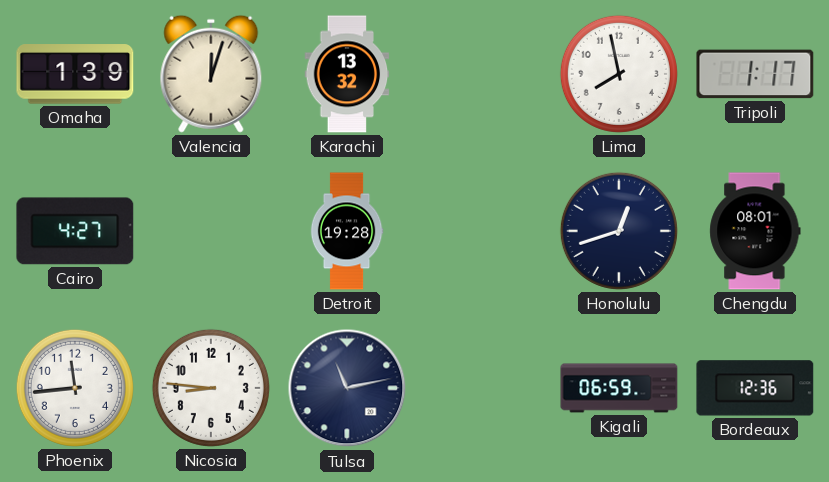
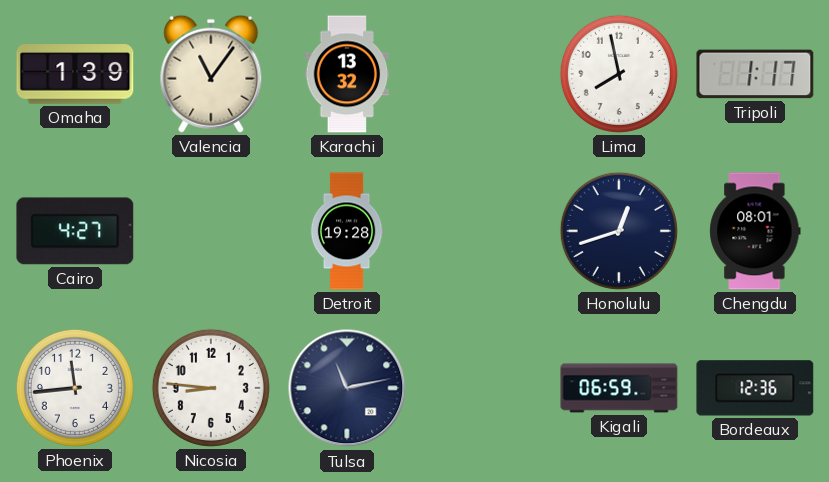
Valencia: 12:03 -> 11:06 (211, 74)
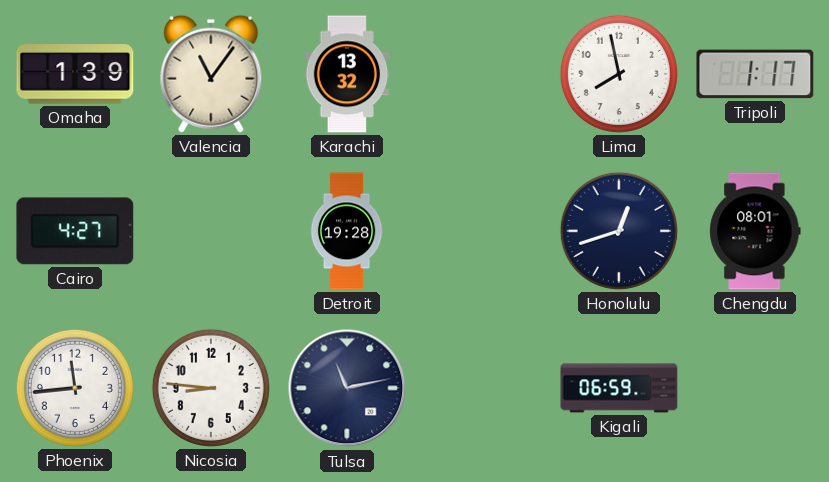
Bordeaux: 12:36 -> none (755, 388)
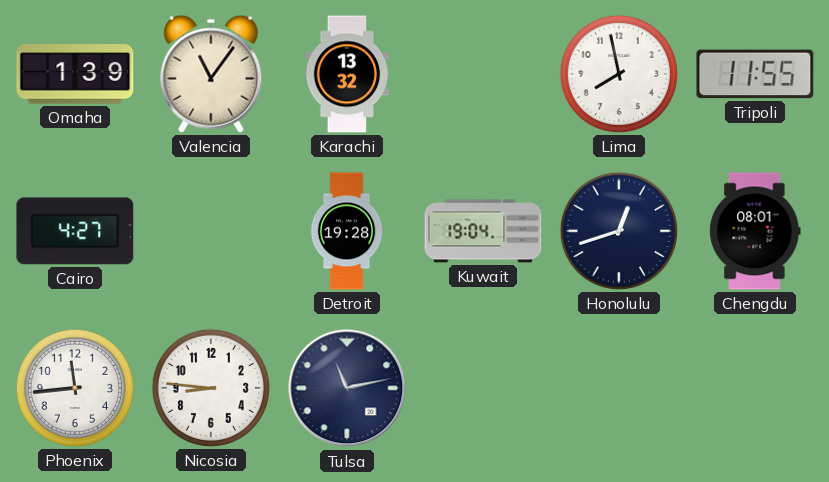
Tripoli: 1:17 -> 11:55 (755, 74)
Kuwait: none -> 19:04 (483, 231)
Kigali: 06:59 -> none (619, 388)
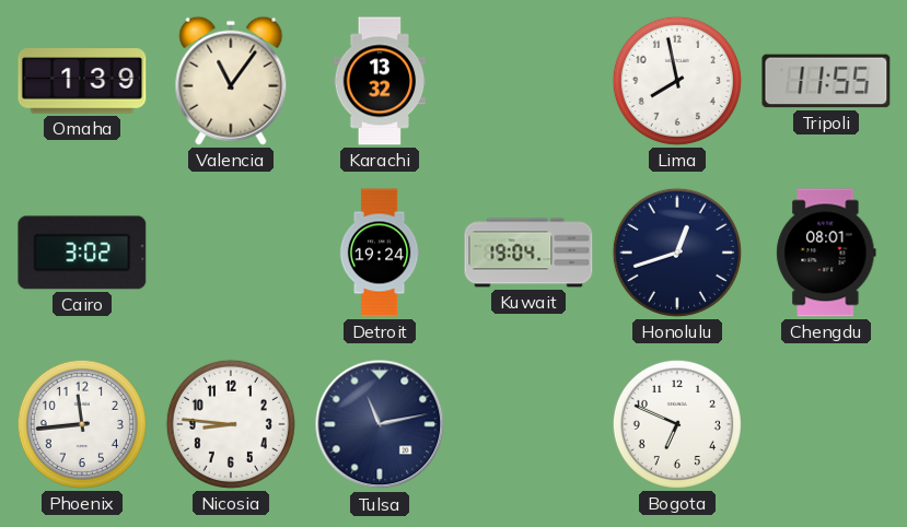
Cairo: 4:27 -> 3:02 (82, 253)
Detroit: 19:28 -> 19:24 (380, 253)
Bogota: none -> 6:49 (677, 424)
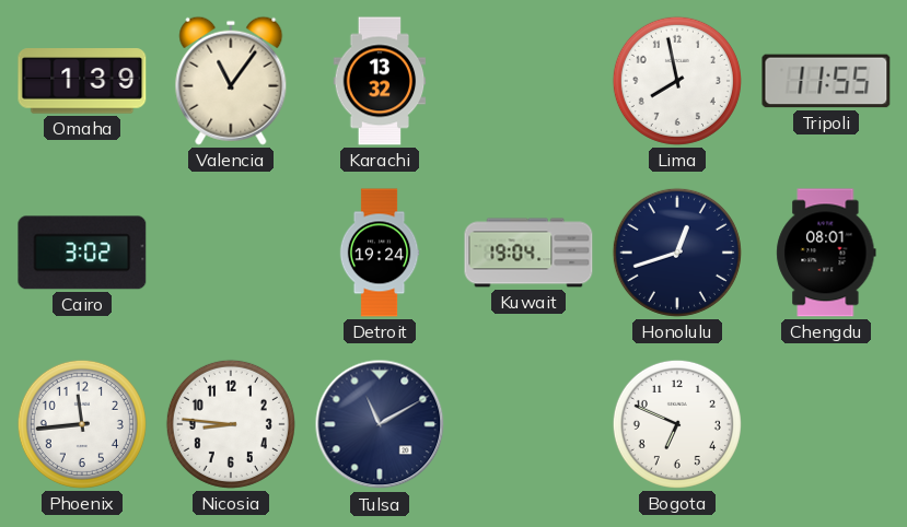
Tulsa: 11:13 -> 11:10 (380, 424)
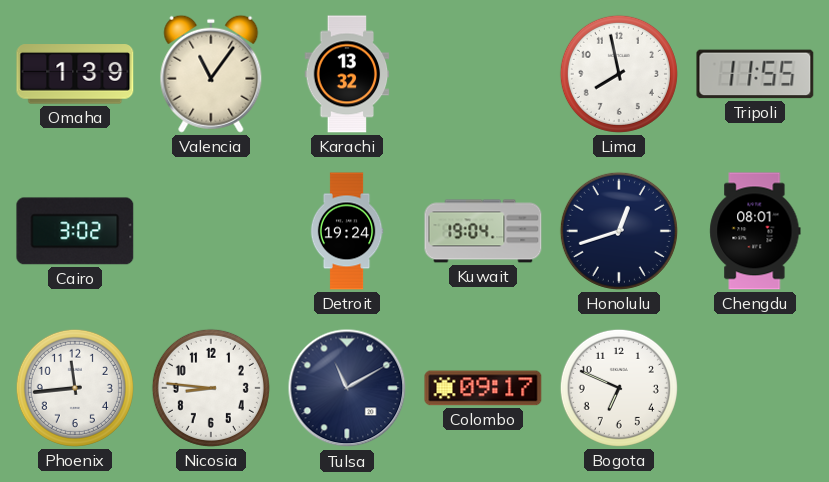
Colombo: none -> 09:17 (483, 388)
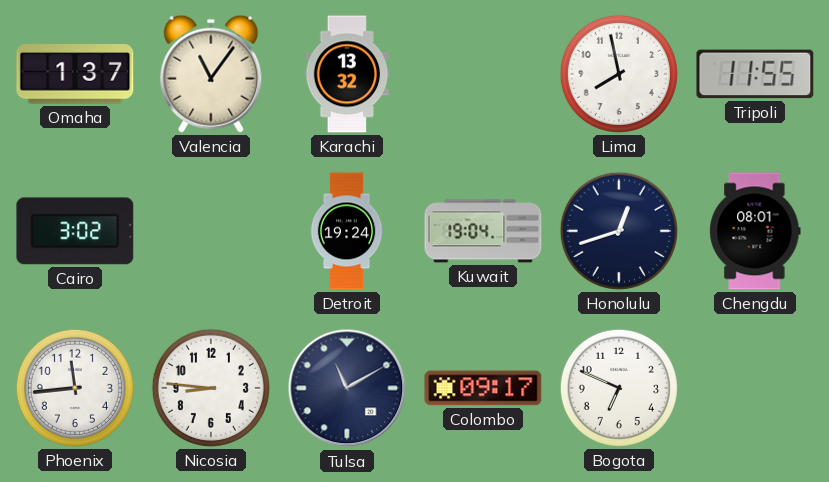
Omaha: 1:39 -> 1:37 (75, 74)
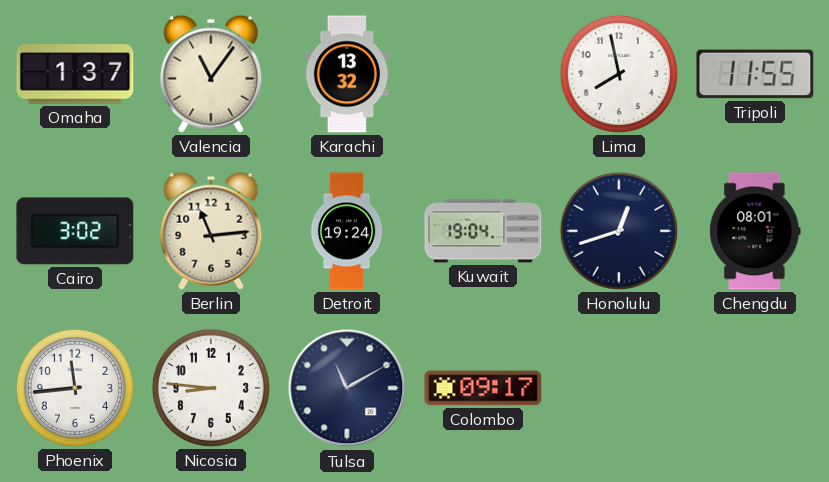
Berlin: none -> 11:14 (211, 231)
Bogota: 6:49 -> none (619, 388)
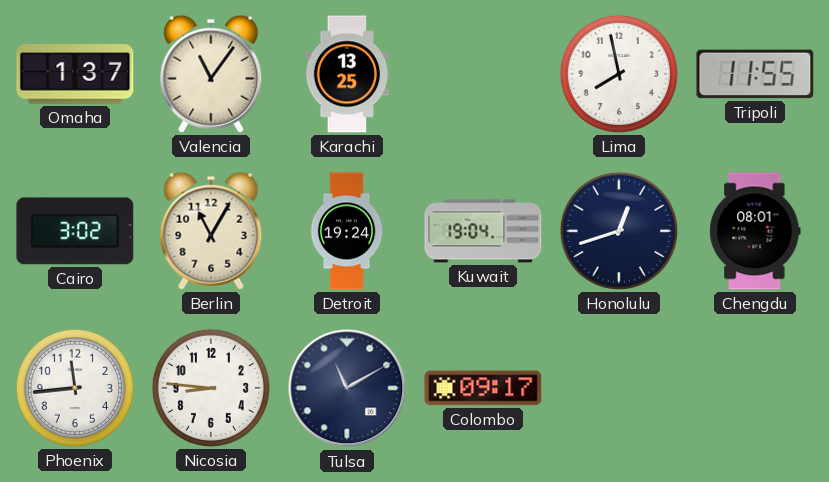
Karachi: 13:32 -> 13:25 (347, 74)
Berlin: 11:14 -> 11:05 (211, 231)
